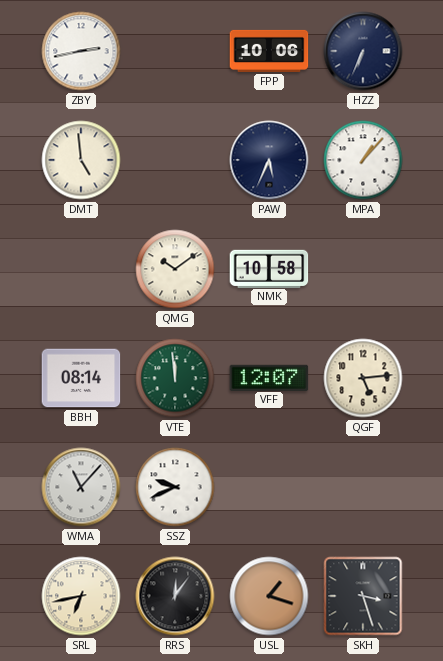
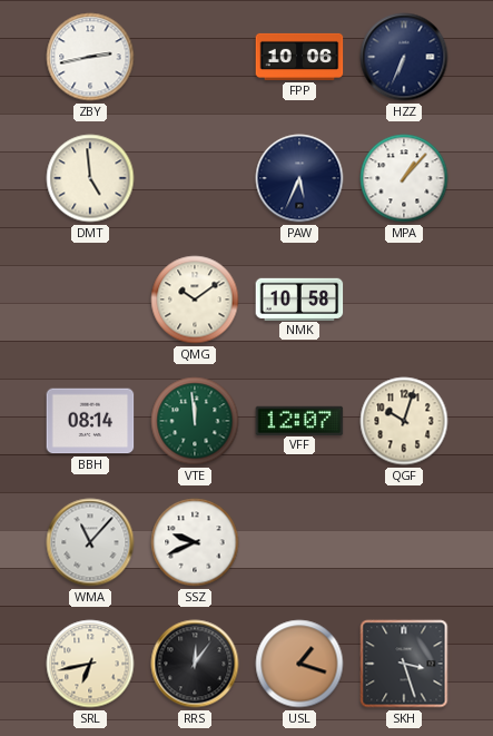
QGF: 5:14 -> 10:03 (404, 421)
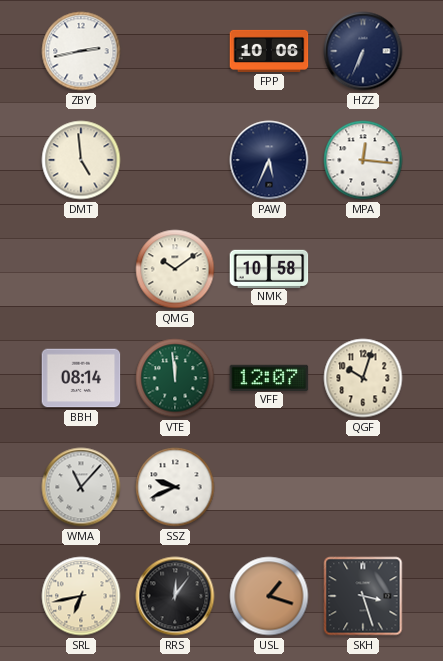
MPA: 1:07 -> 12:16 (363, 160)
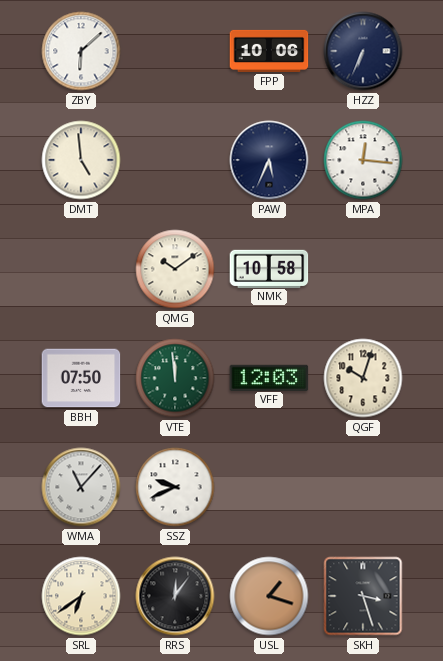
ZBY: 2:43 -> 6:08 (81, 51)
BBH: 08:14 -> 07:50 (81, 378)
VFF: 12:07 -> 12:03 (269, 377)
SRL: 6:43 -> 6:39 (81, 596)
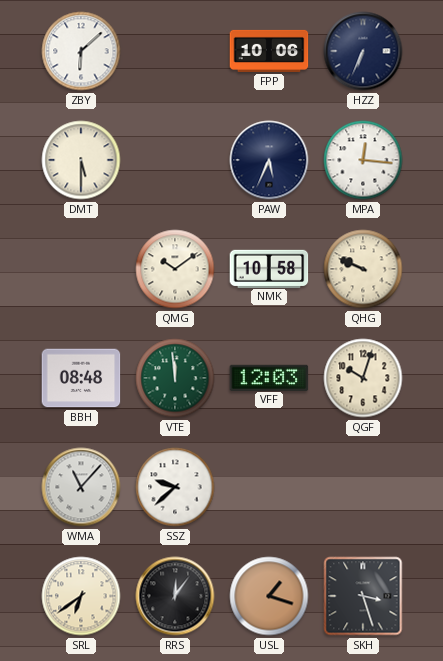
DMT: 4:59 -> 5:30 (81, 160)
QHG: none -> 9:49 (363, 269)
BBH: 07:50 -> 08:48 (81, 378)
SSZ: 9:41 -> 9:38 (175, 487)
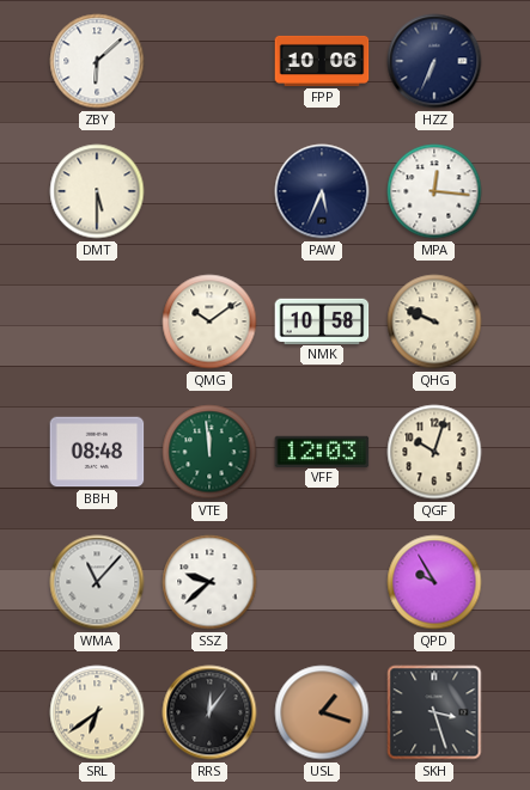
QPD: none -> 9:55 (434, 582)
